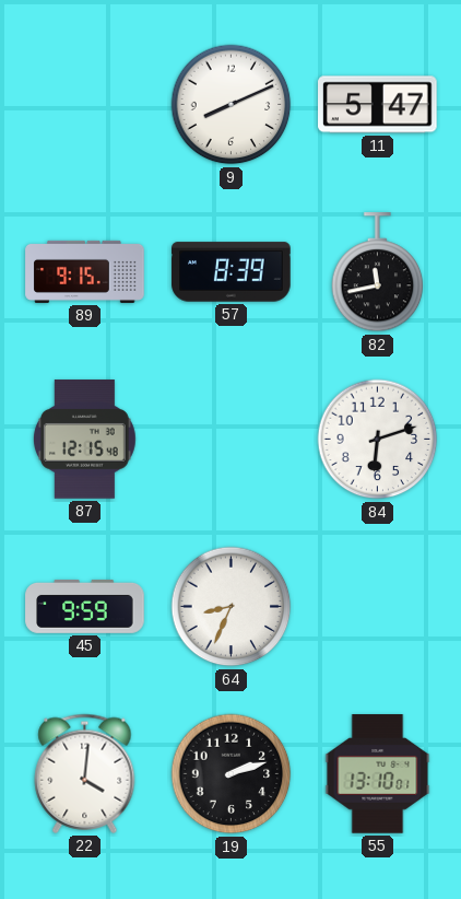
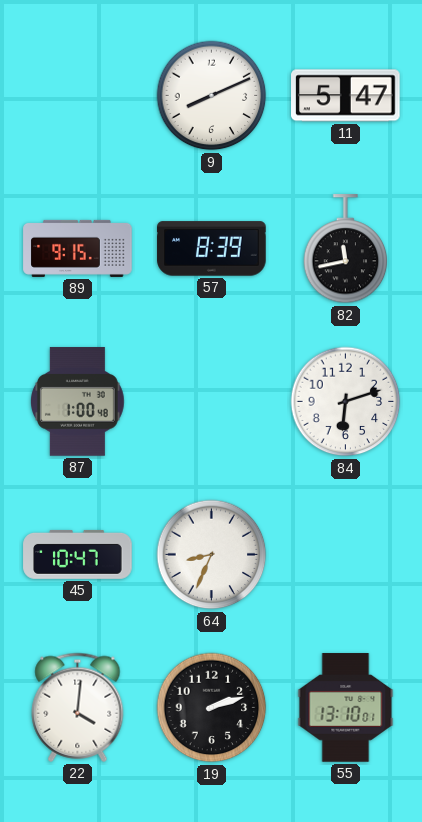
87: 12:15 -> 1:00 (77, 402)
45: 9:59 -> 10:47 (78, 554)
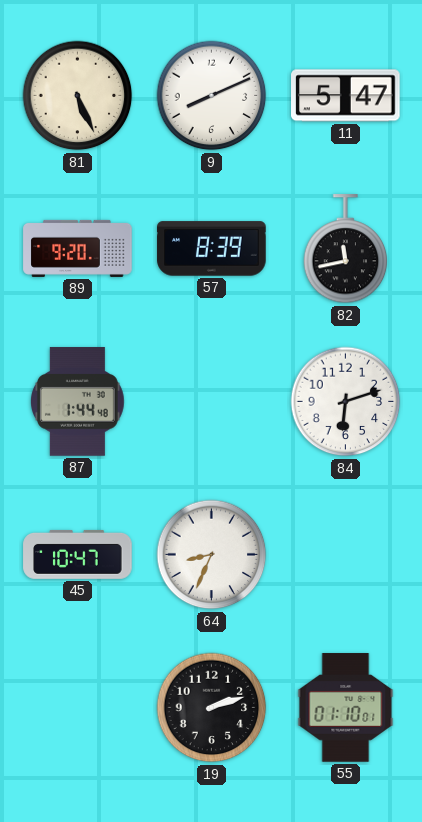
81: none -> 5:26 (78, 96)
89: 9:15 -> 9:20 (78, 248)
87: 1:00 -> 1:44 (77, 402)
22: 4:01 -> none (78, 707)
55: 13:10 -> 01:10 (346, 708)
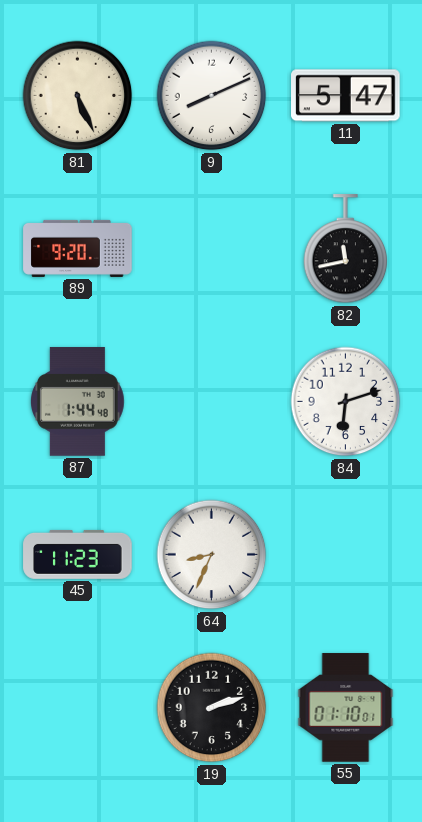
57: 8:39 -> none (212, 249)
45: 10:47 -> 11:23 (78, 554)
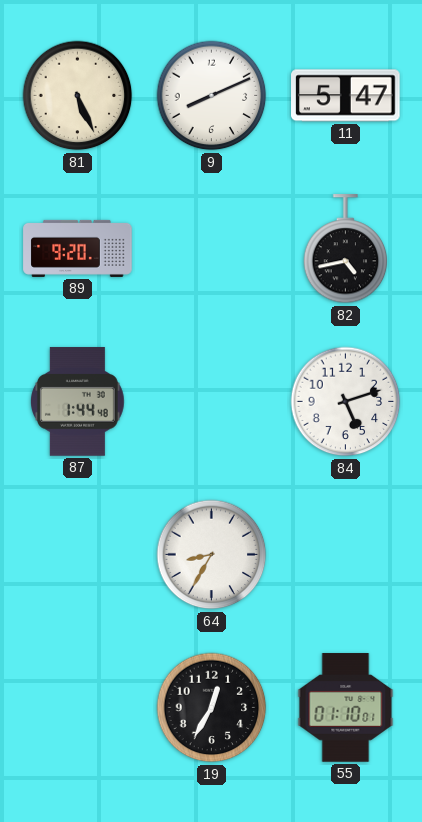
82: 11:43 -> 4:43 (346, 249)
84: 6:12 -> 5:12 (346, 402)
45: 11:23 -> none (78, 554)
64: 8:34 -> 8:35 (212, 555)
19: 2:12 -> 12:35 (212, 708)
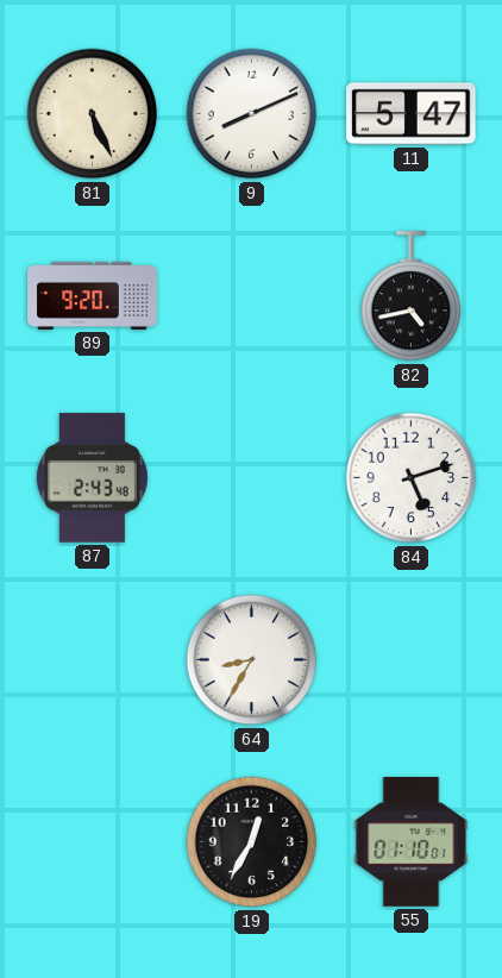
87: 1:44 -> 2:43 (92, 478)
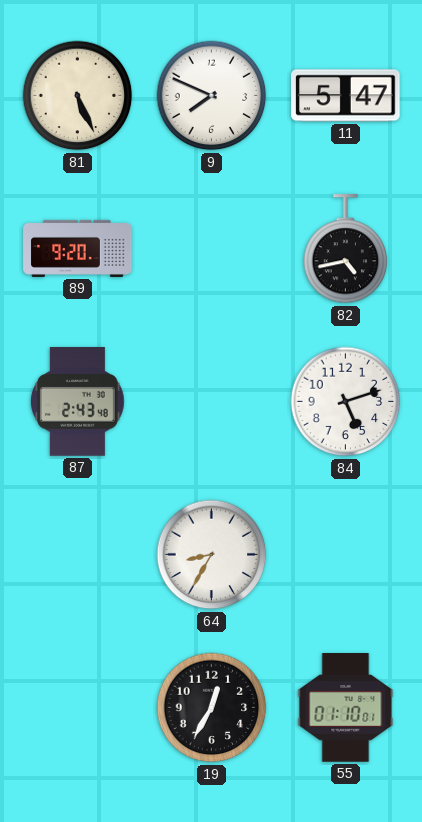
9: 8:11 -> 7:49 (212, 96)
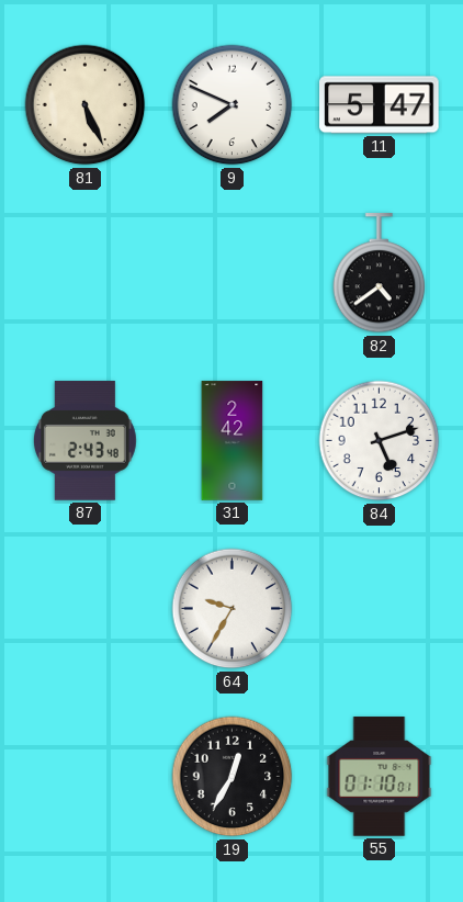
89: 9:20 -> none (78, 248)
82: 4:43 -> 4:39 (380, 273)
31: none -> 2:42 (233, 441)
64: 8:35 -> 9:35 (233, 609)
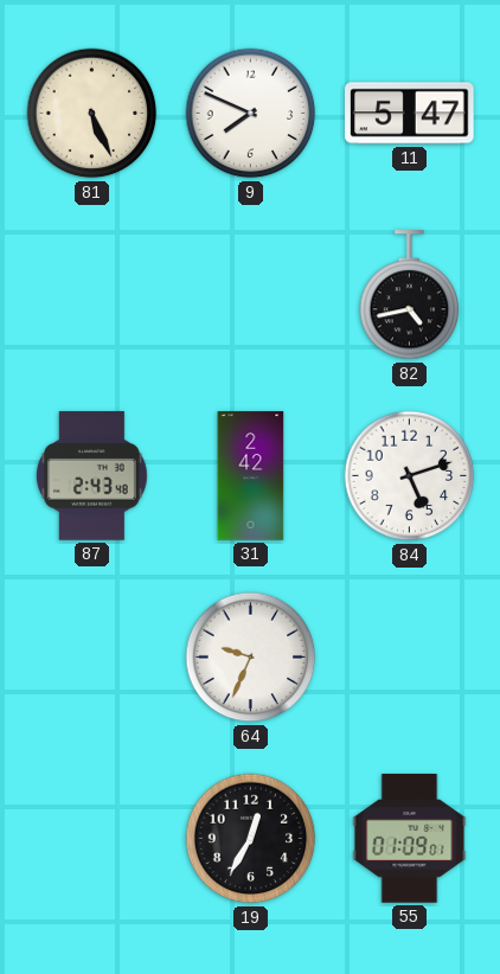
82: 4:39 -> 4:43 (410, 295)
64: 9:35 -> 9:34 (251, 658)
55: 01:10 -> 01:09 (410, 839)
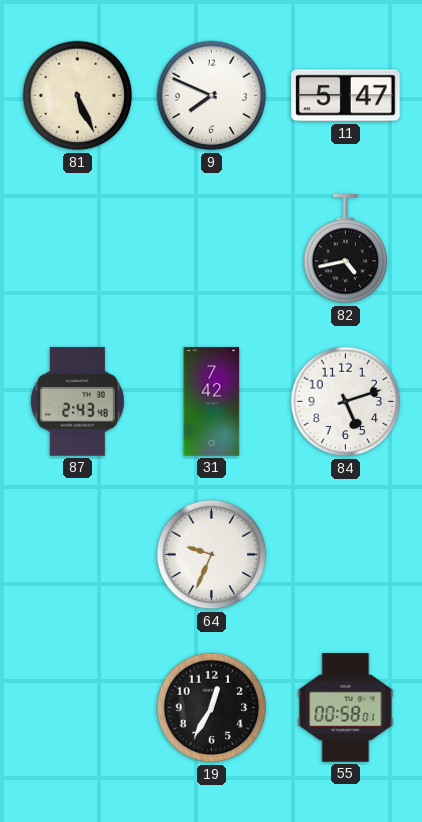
31: 2:42 -> 7:42 (212, 402)
55: 01:09 -> 00:58 (346, 708)
